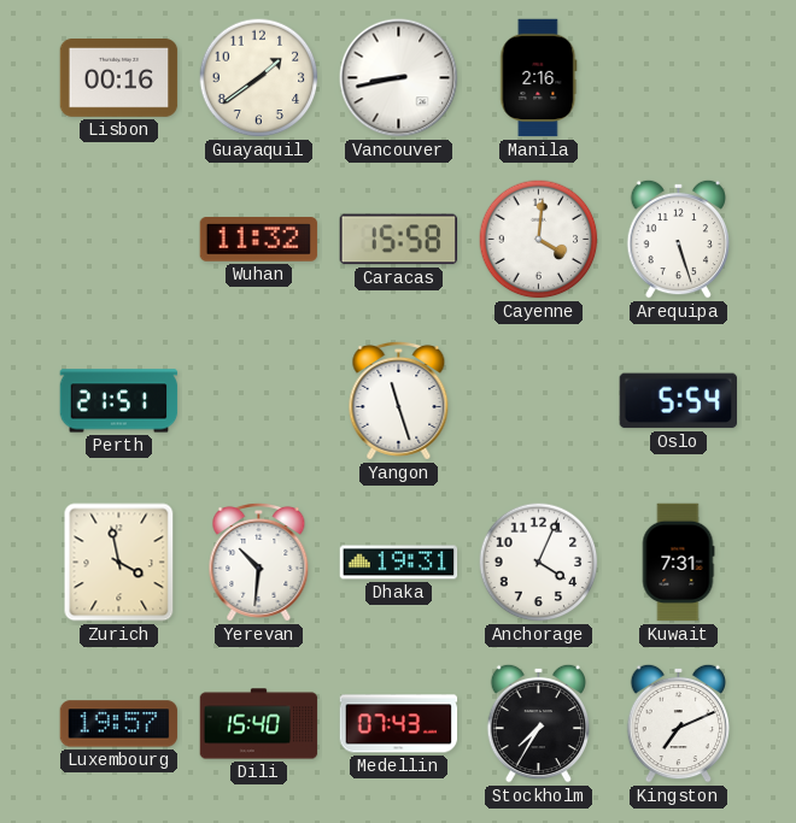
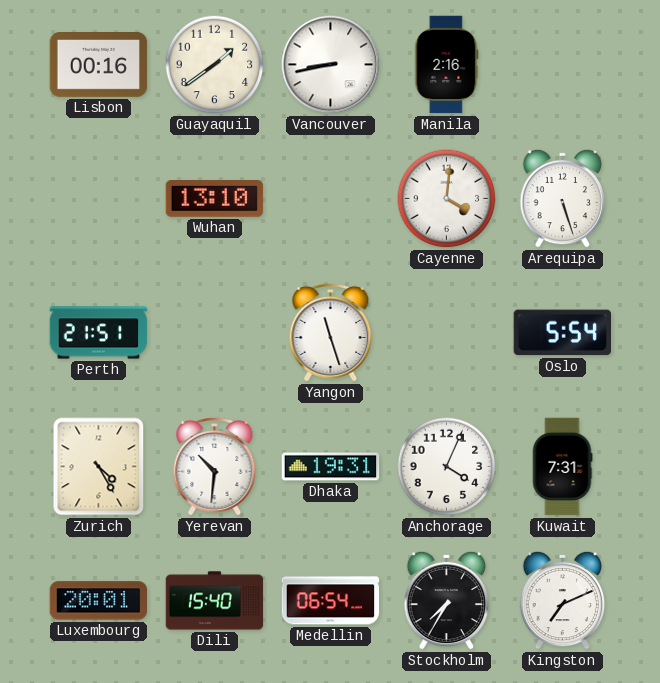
Wuhan: 11:32 -> 13:10 (215, 199)
Caracas: 15:58 -> none (399, 240)
Zurich: 3:58 -> 4:25 (99, 467)
Luxembourg: 19:57 -> 20:01 (99, 601)
Medellin: 07:43 -> 06:54 (331, 601)
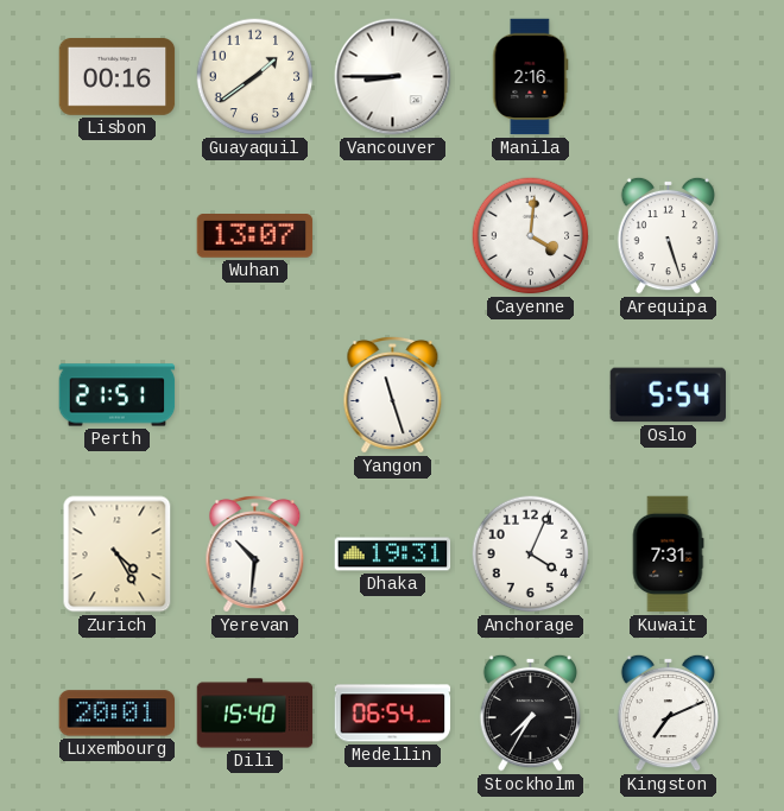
Vancouver: 8:43 -> 8:45 (393, 77)
Wuhan: 13:10 -> 13:07 (255, 236)
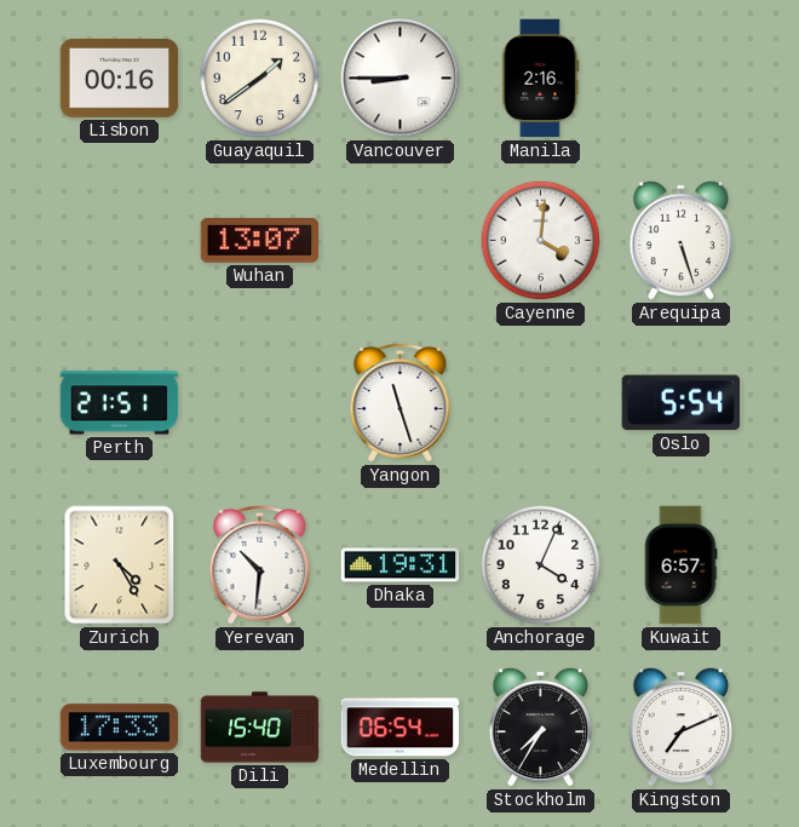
Kuwait: 7:31 -> 6:57 (680, 565)
Luxembourg: 20:01 -> 17:33 (120, 728)
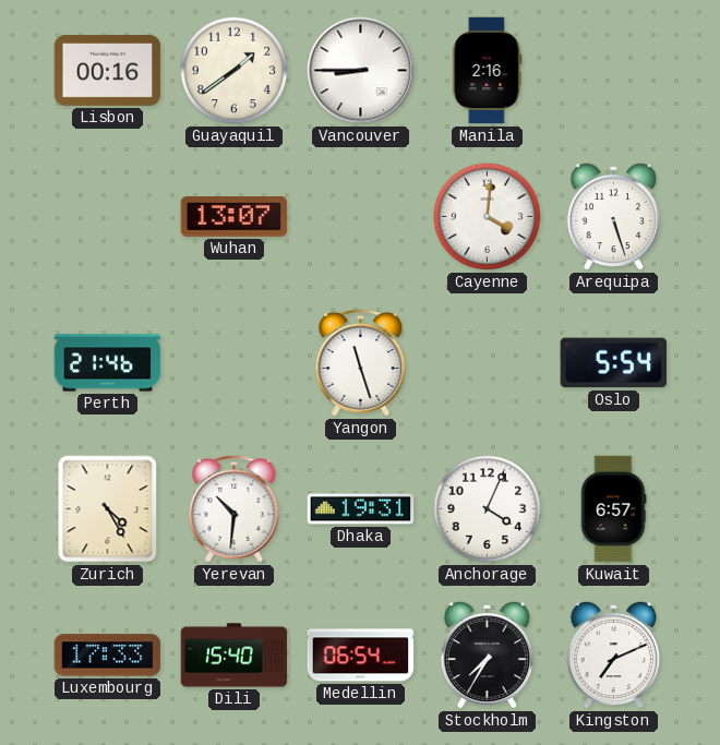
Perth: 21:51 -> 21:46 (108, 363)
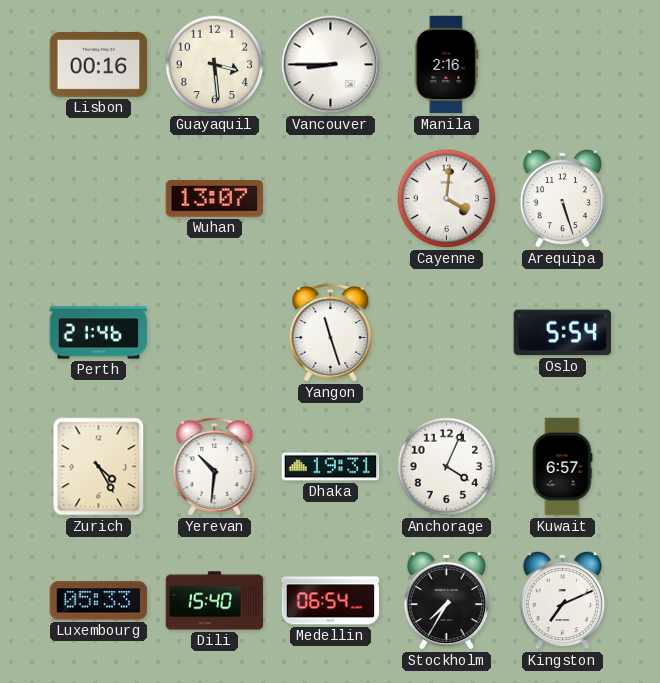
Guayaquil: 1:39 -> 3:29 (215, 65)
Luxembourg: 17:33 -> 05:33 (99, 601)
